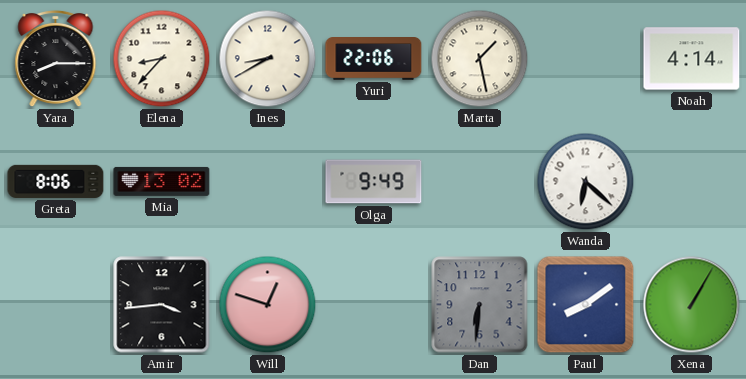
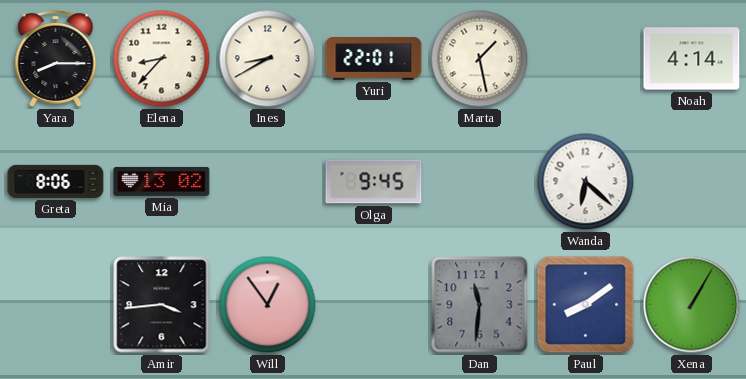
Yuri: 22:06 -> 22:01 (374, 59)
Olga: 9:49 -> 9:45 (374, 182)
Will: 12:48 -> 12:54 (268, 305)
Dan: 6:31 -> 11:31 (480, 305)
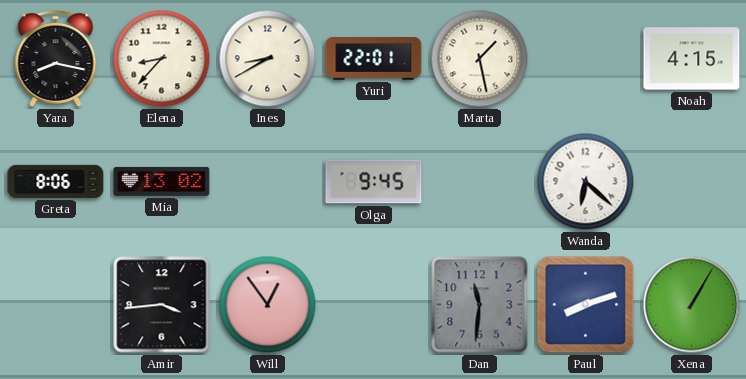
Yara: 8:15 -> 8:17 (56, 59)
Noah: 4:14 -> 4:15 (692, 59)
Paul: 8:09 -> 8:12 (586, 305)
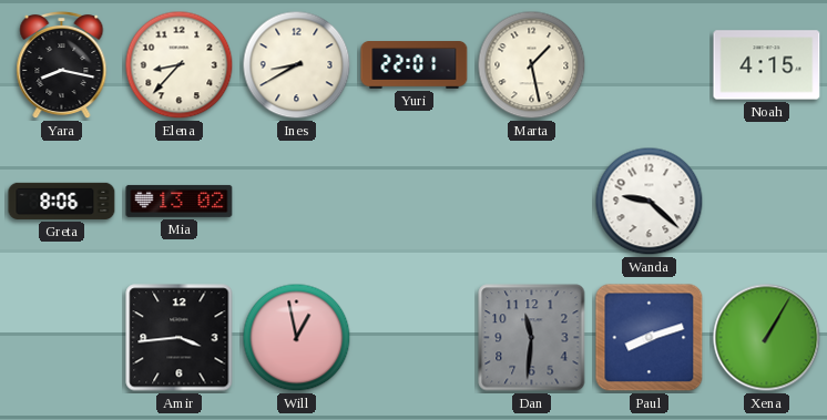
Olga: 9:45 -> none (374, 182)
Wanda: 6:22 -> 9:22 (650, 202)
Will: 12:54 -> 12:58 (297, 338)
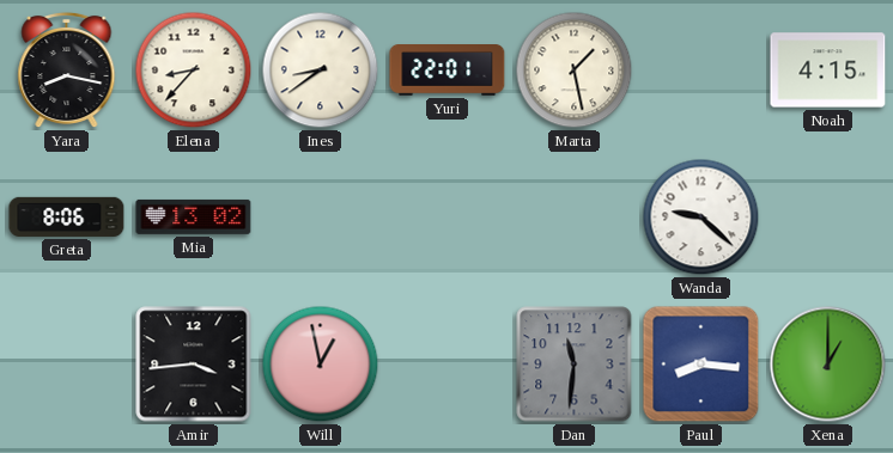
Ines: 8:40 -> 8:39 (321, 71)
Paul: 8:12 -> 8:16 (701, 365)
Xena: 1:05 -> 1:00 (828, 365)
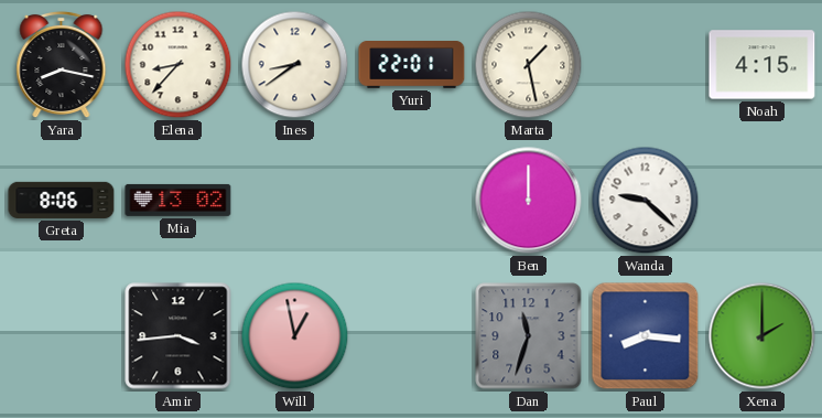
Ben: none -> 12:00 (529, 201)
Dan: 11:31 -> 11:33 (529, 336)
Xena: 1:00 -> 2:00 (762, 336)
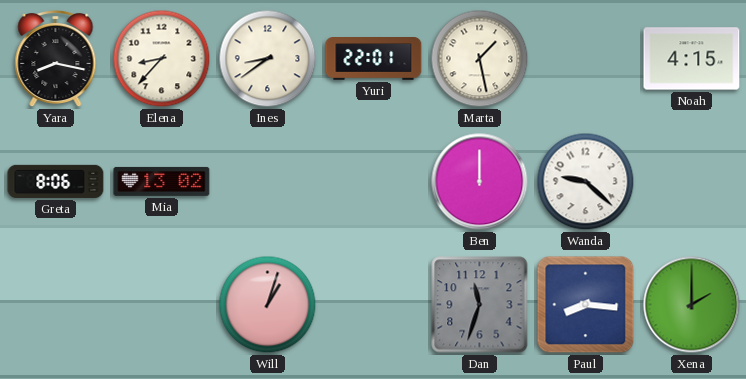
Amir: 3:44 -> none (179, 336)
Will: 12:58 -> 1:03 (268, 305)
